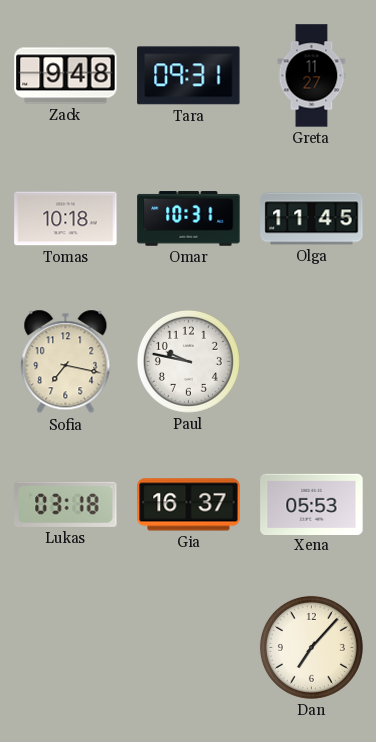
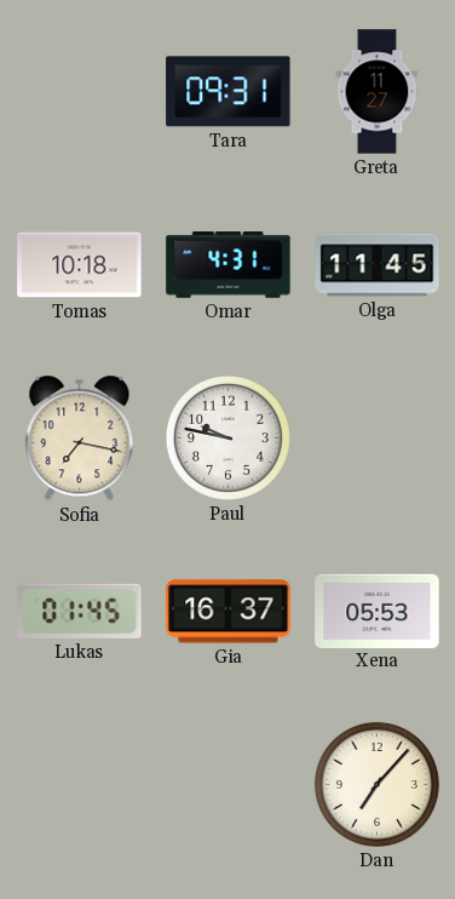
Zack: 9:48 -> none (66, 76)
Omar: 10:31 -> 4:31 (229, 265)
Lukas: 03:18 -> 01:45 (80, 611)
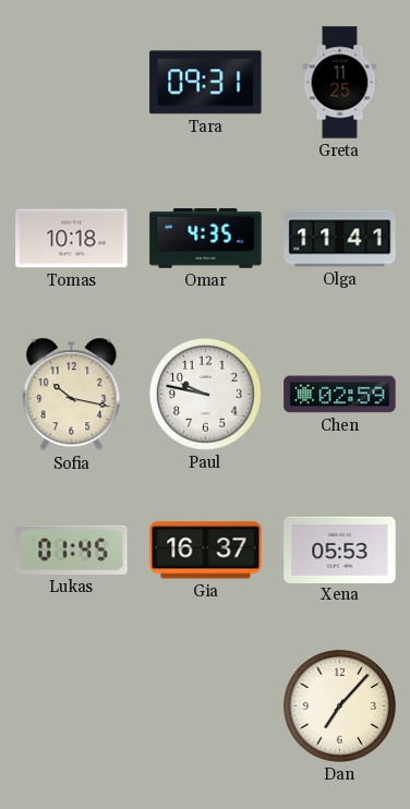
Greta: 11:27 -> 11:25 (340, 83)
Omar: 4:31 -> 4:35 (206, 239)
Olga: 11:45 -> 11:41 (340, 239)
Sofia: 7:17 -> 10:17 (72, 395)
Chen: none -> 02:59 (340, 395)
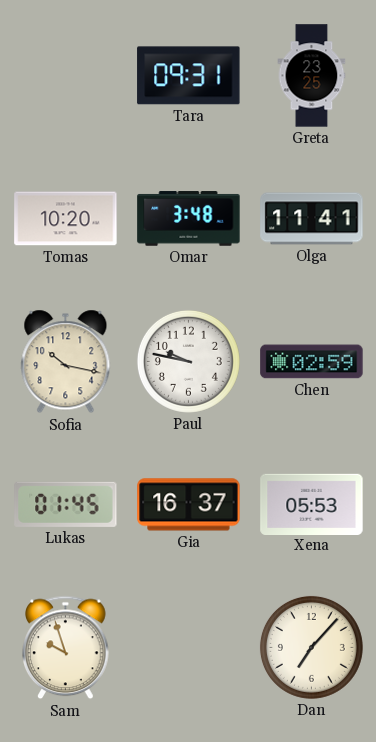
Greta: 11:25 -> 23:25 (312, 76)
Tomas: 10:18 -> 10:20 (66, 219)
Omar: 4:35 -> 3:48 (189, 219)
Sam: none -> 9:57 (66, 648)
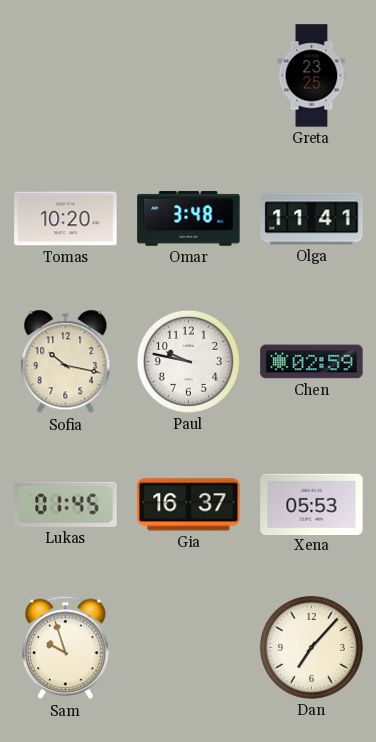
Tara: 09:31 -> none (189, 76)
